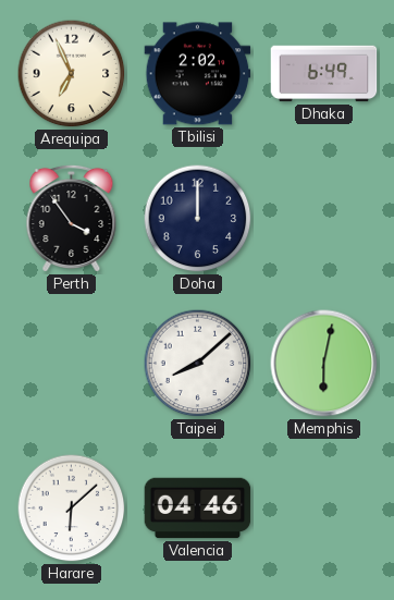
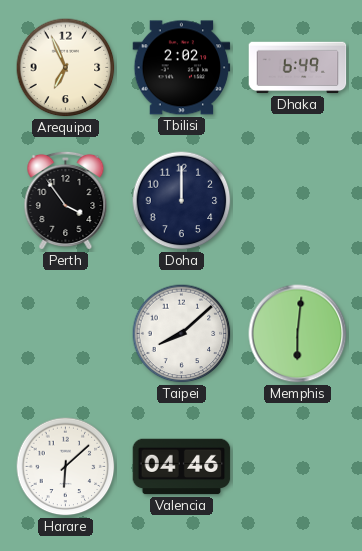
Memphis: 6:02 -> 6:01 (298, 334)
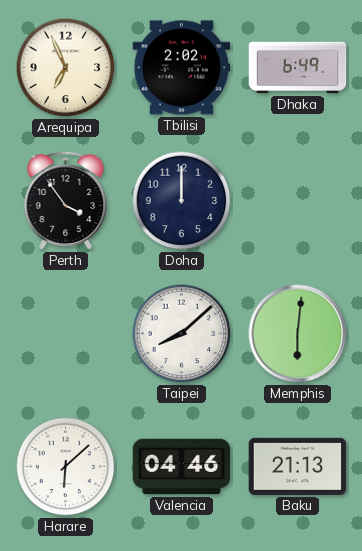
Baku: none -> 21:13 (298, 466)
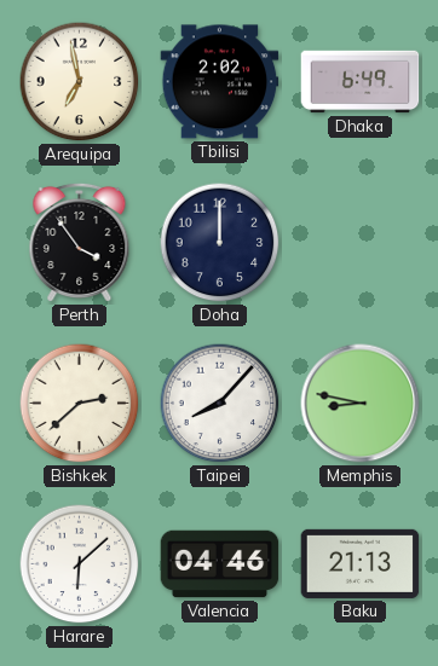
Arequipa: 6:56 -> 6:58 (80, 82)
Bishkek: none -> 2:38 (80, 404)
Taipei: 8:08 -> 8:07 (220, 404)
Memphis: 6:01 -> 8:47 (361, 404)
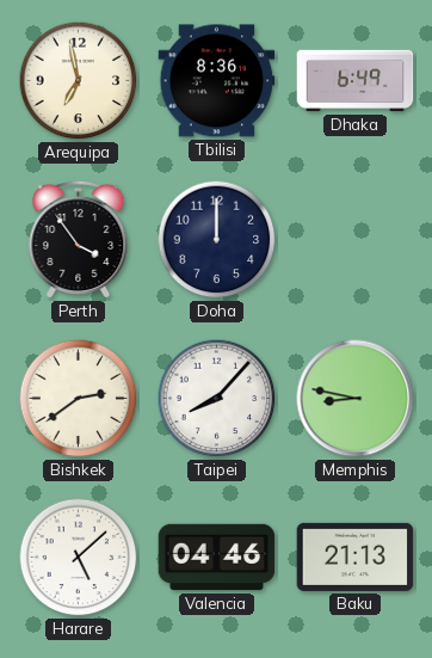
Tbilisi: 2:02 -> 8:36 (217, 81)
Bishkek: 2:38 -> 2:39 (79, 399)
Harare: 6:08 -> 5:08 (79, 558)
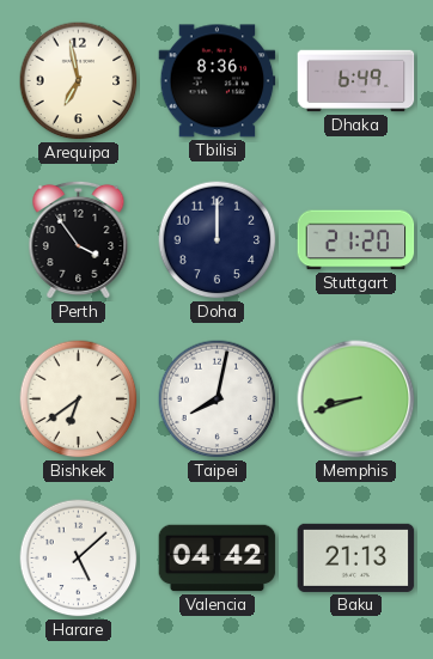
Stuttgart: none -> 21:20 (356, 240)
Bishkek: 2:39 -> 6:39 (79, 399)
Taipei: 8:07 -> 8:02 (218, 399)
Memphis: 8:47 -> 8:42 (356, 399)
Valencia: 04:46 -> 04:42 (218, 559)
